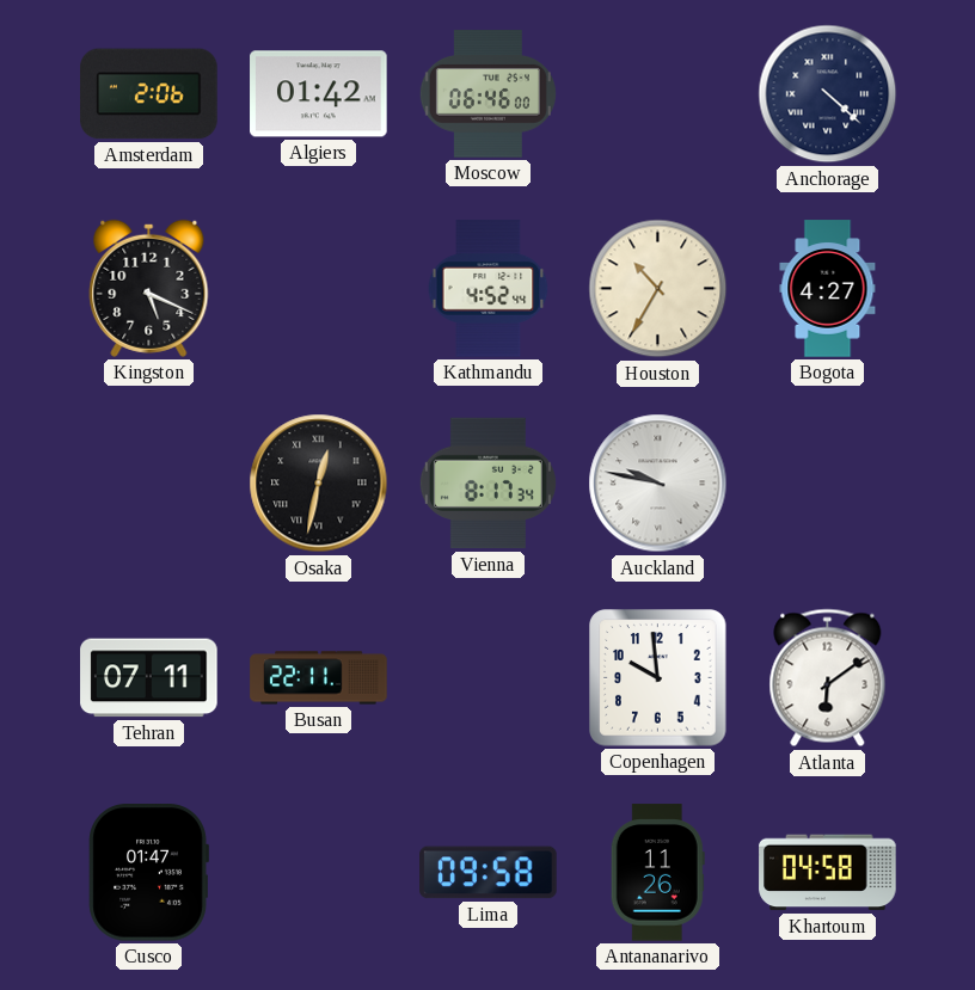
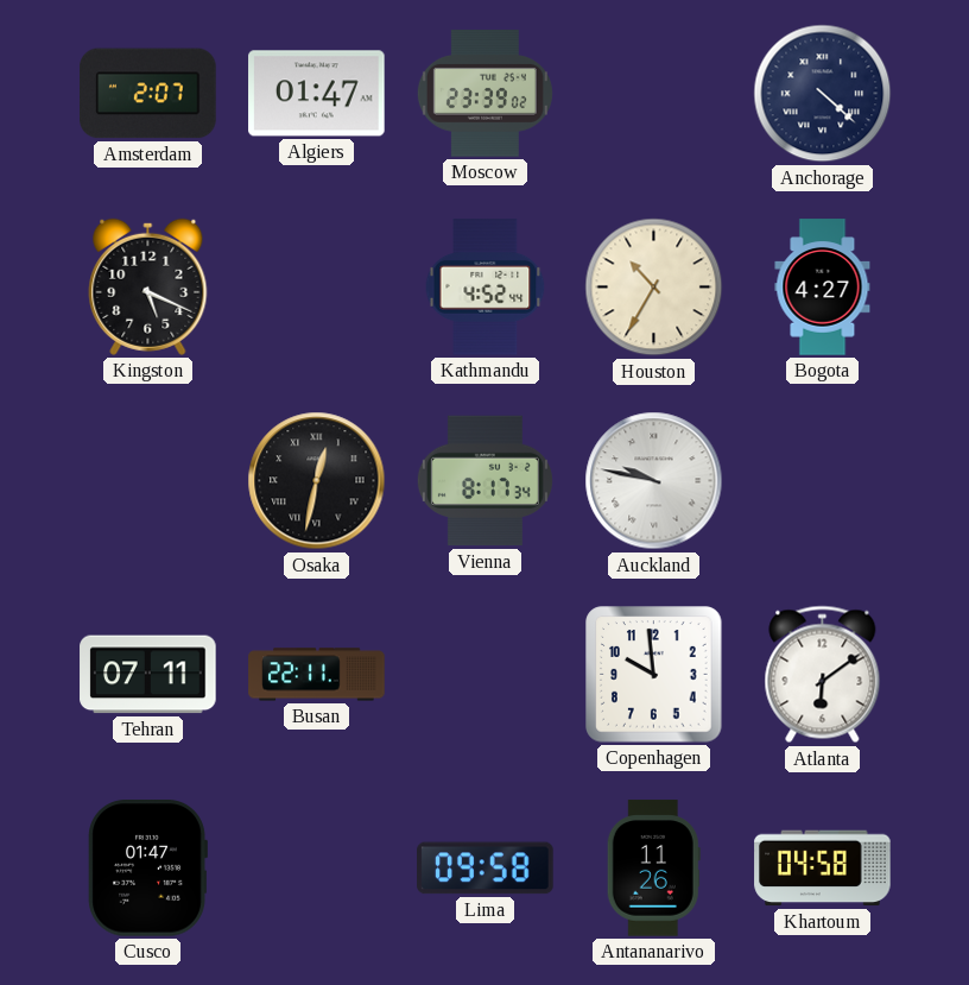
Amsterdam: 2:06 -> 2:07 (148, 94)
Algiers: 01:42 -> 01:47 (317, 94)
Moscow: 06:46 -> 23:39 (484, 94)
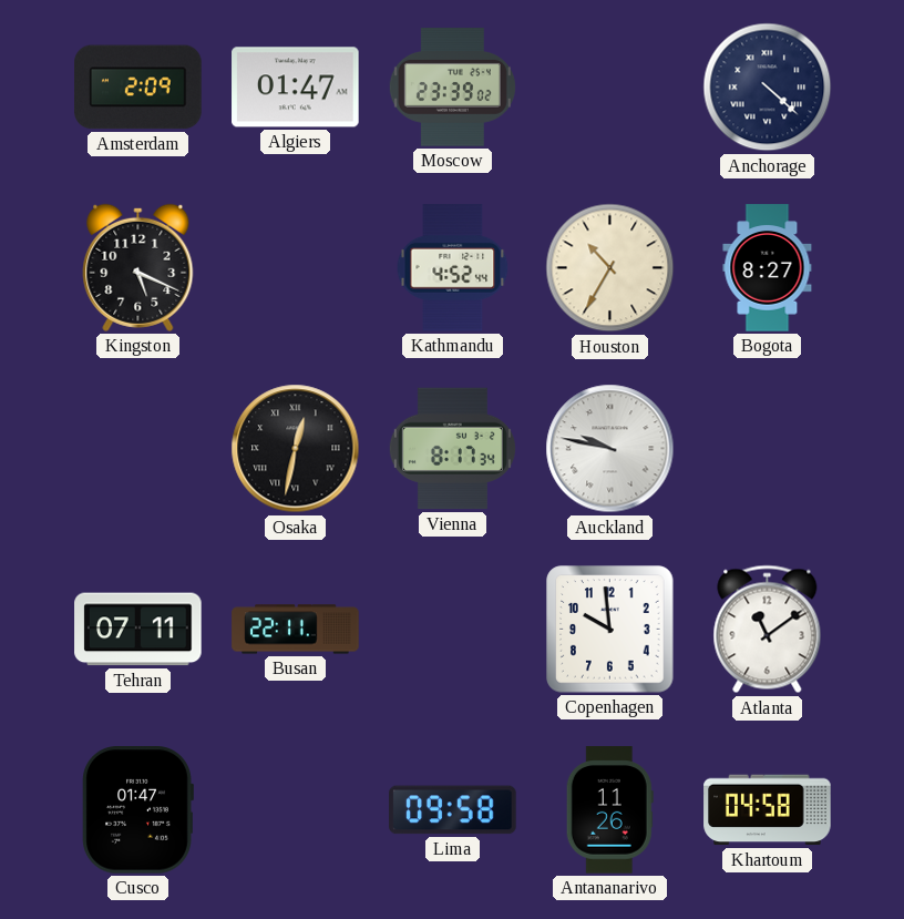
Amsterdam: 2:07 -> 2:09 (138, 88)
Bogota: 4:27 -> 8:27 (768, 268)
Atlanta: 6:09 -> 11:09 (768, 630)
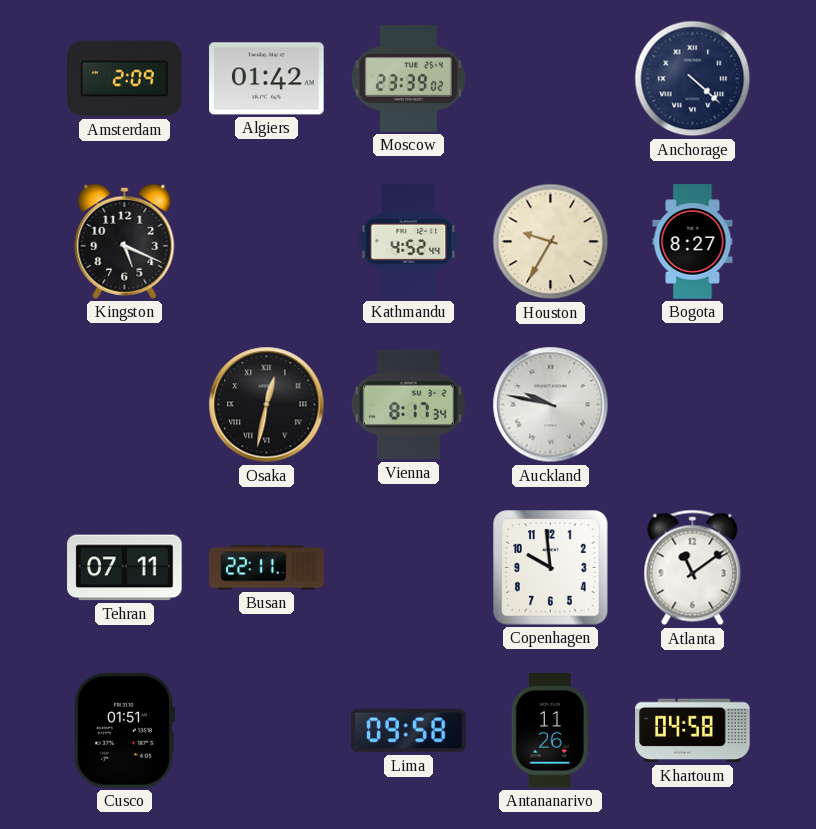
Algiers: 01:47 -> 01:42 (267, 79)
Houston: 10:35 -> 9:35 (551, 242)
Cusco: 01:47 -> 01:51 (124, 731)
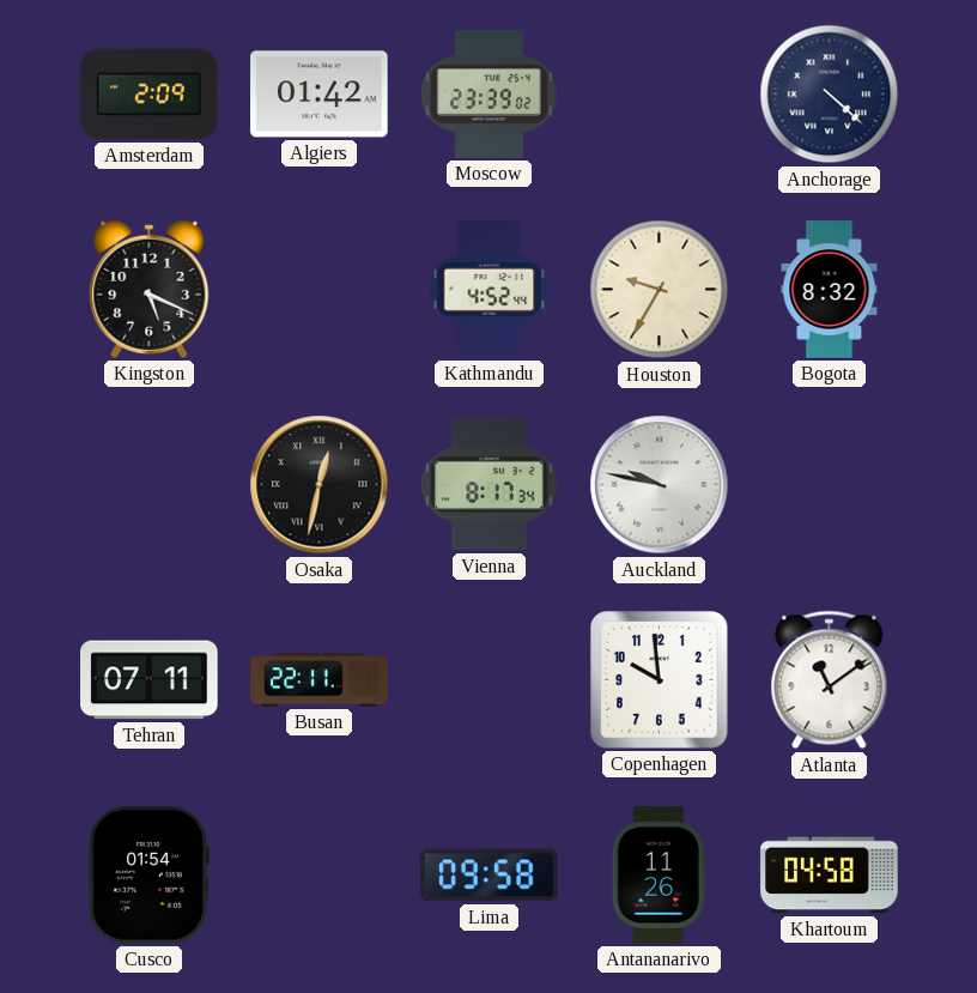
Bogota: 8:27 -> 8:32 (830, 290)
Cusco: 01:51 -> 01:54 (148, 876)
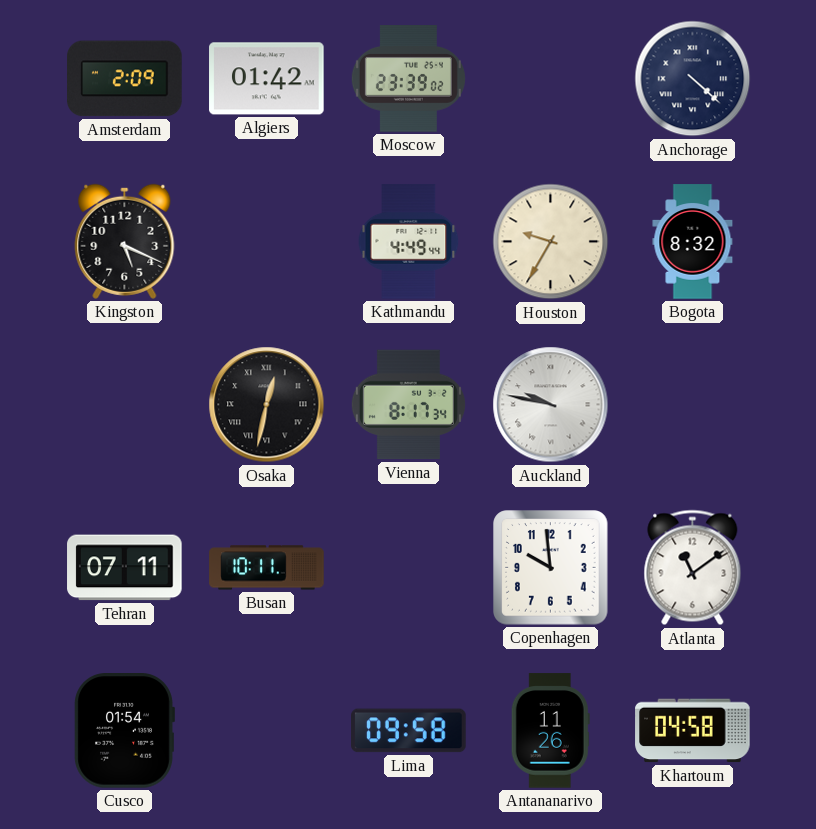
Kathmandu: 4:52 -> 4:49 (409, 242)
Busan: 22:11 -> 10:11 (267, 568)
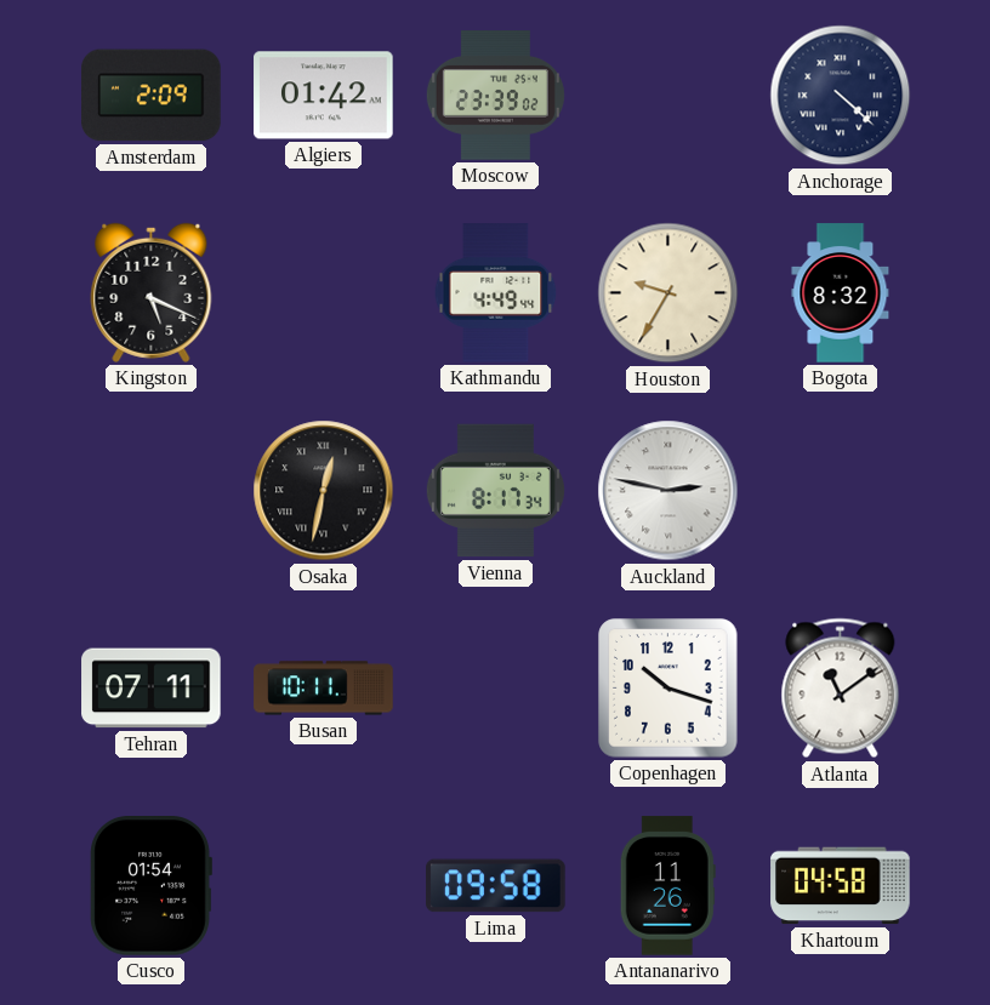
Auckland: 9:47 -> 2:47 (668, 491)
Copenhagen: 9:59 -> 10:18 (668, 689)
